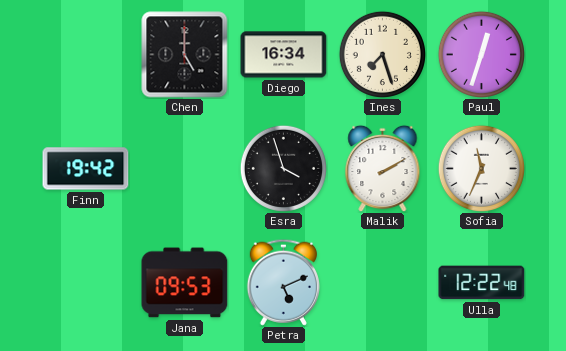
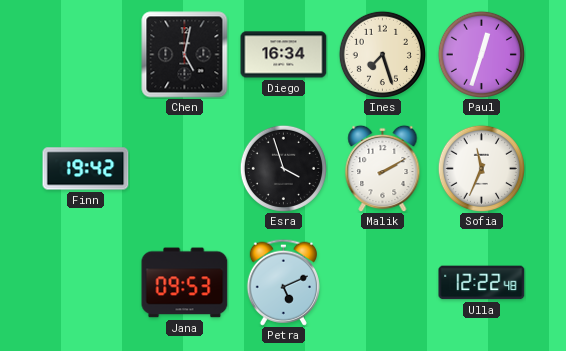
Chen: 5:00 -> 5:02 (185, 55)
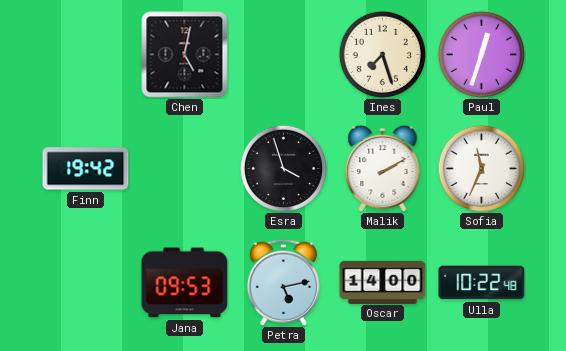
Diego: 16:34 -> none (284, 55)
Petra: 5:11 -> 5:13 (283, 282)
Oscar: none -> 14:00 (383, 282)
Ulla: 12:22 -> 10:22 (482, 283)
